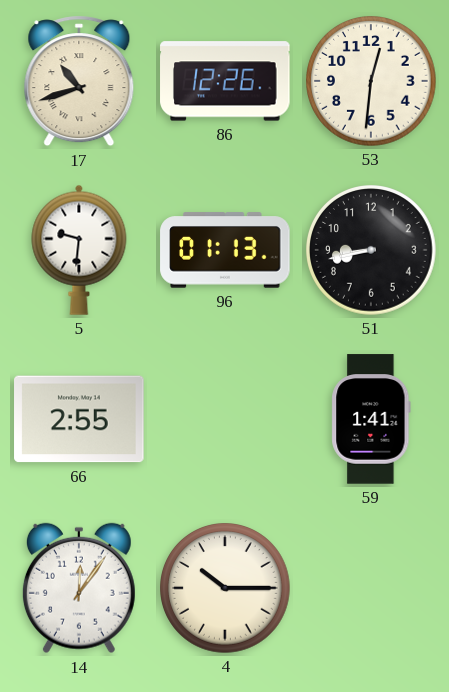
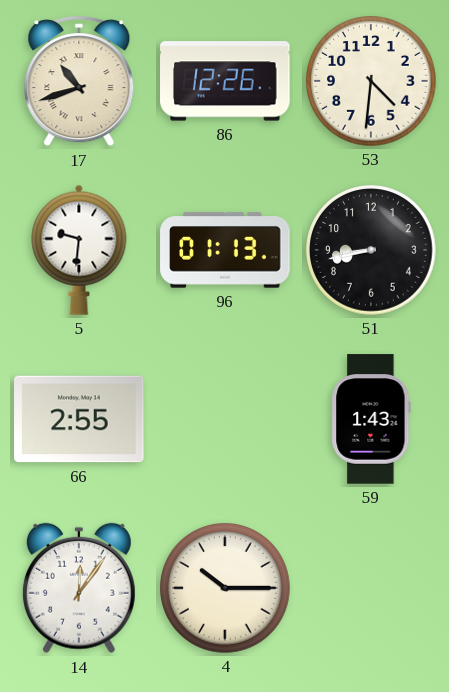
53: 12:31 -> 4:31 (372, 82)
59: 1:41 -> 1:43 (371, 419)
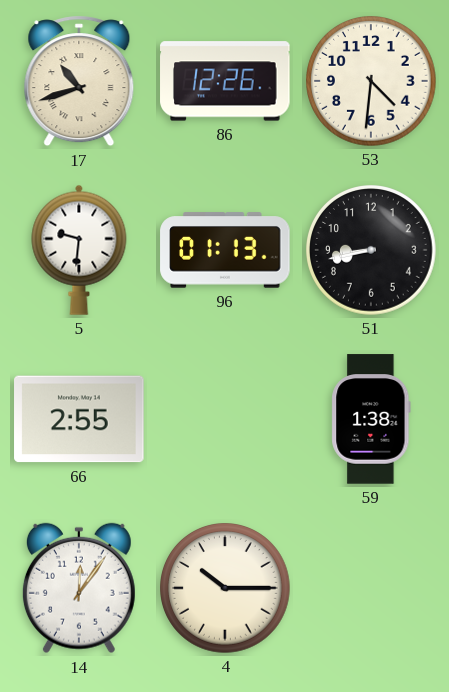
59: 1:43 -> 1:38 (371, 419)
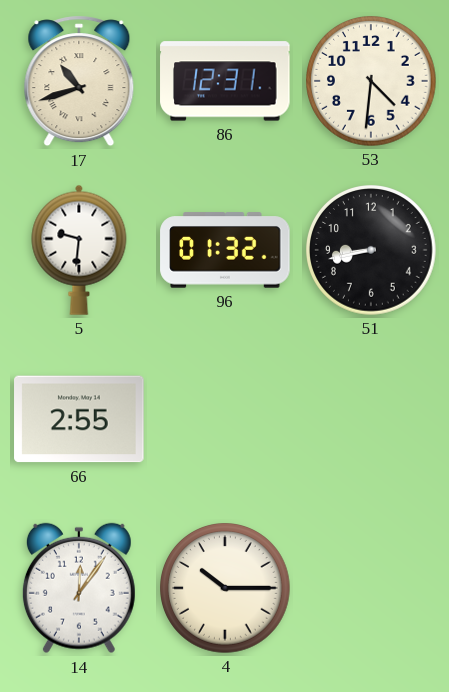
86: 12:26 -> 12:31 (225, 81)
96: 01:13 -> 01:32 (225, 250)
59: 1:38 -> none (371, 419)
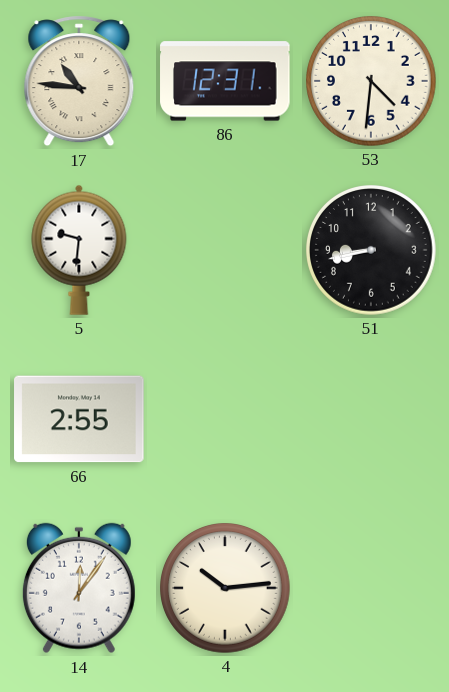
17: 10:42 -> 10:46 (79, 81)
96: 01:32 -> none (225, 250)
4: 10:15 -> 10:14 (226, 589)
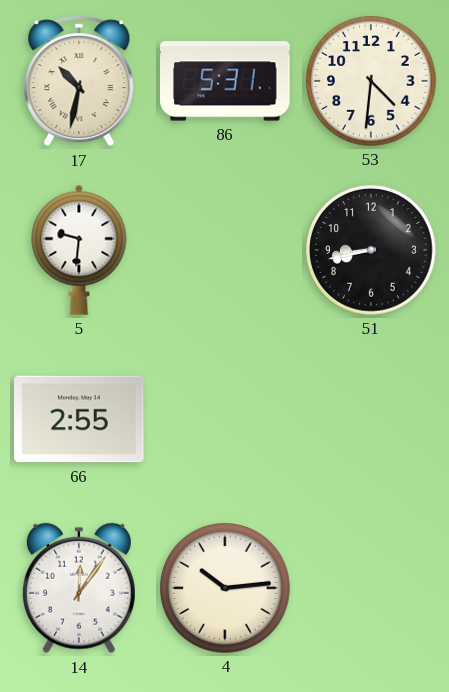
17: 10:46 -> 10:32 (79, 81)
86: 12:31 -> 5:31 (225, 81)
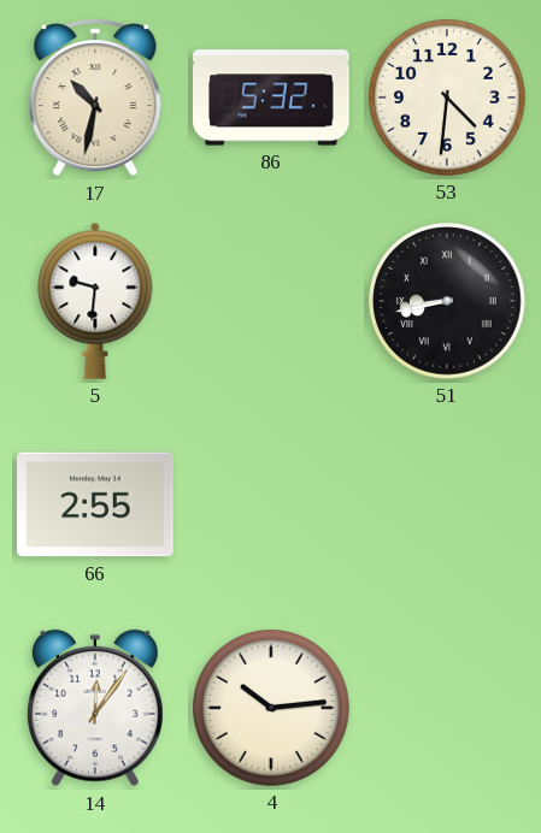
86: 5:31 -> 5:32 (271, 98)
51 numerals: Arabic -> Roman (448, 302)
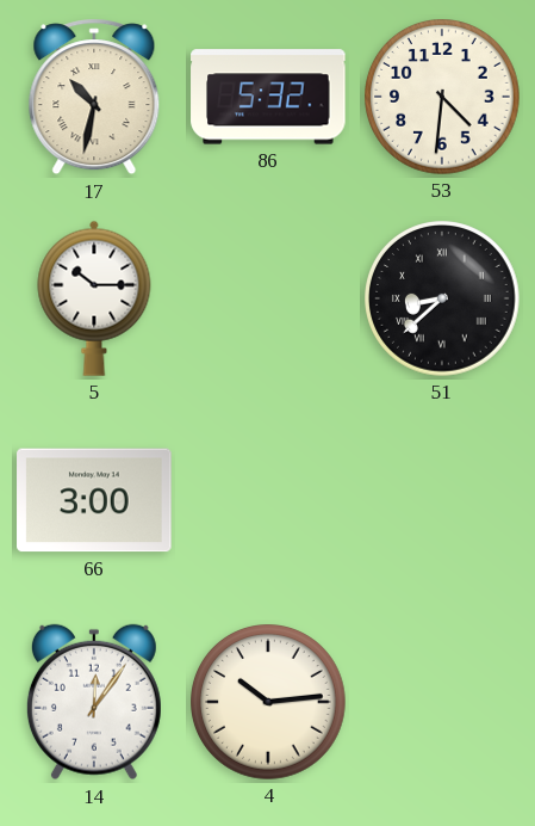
5: 9:31 -> 10:15 (94, 298)
51: 8:43 -> 8:38 (443, 300)
66: 2:55 -> 3:00 (94, 500)
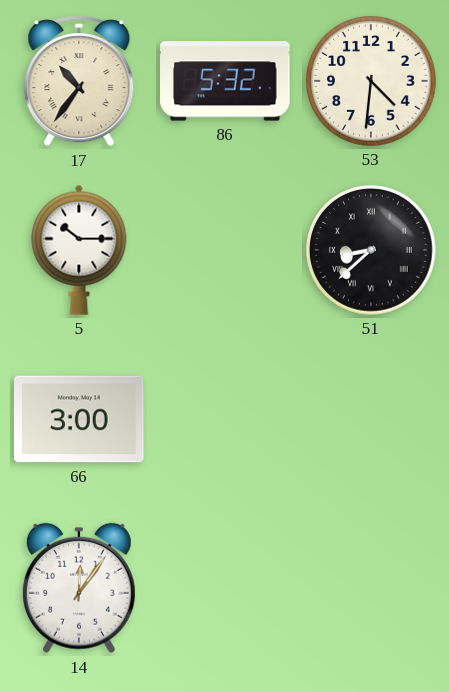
17: 10:32 -> 10:36 (79, 81)
4: 10:14 -> none (269, 703)
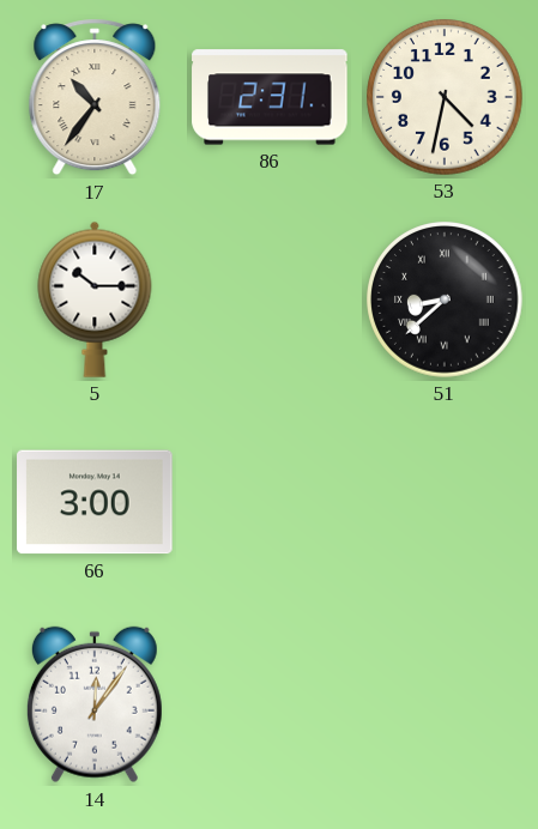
86: 5:32 -> 2:31 (270, 97)
53: 4:31 -> 4:32 (446, 98)
